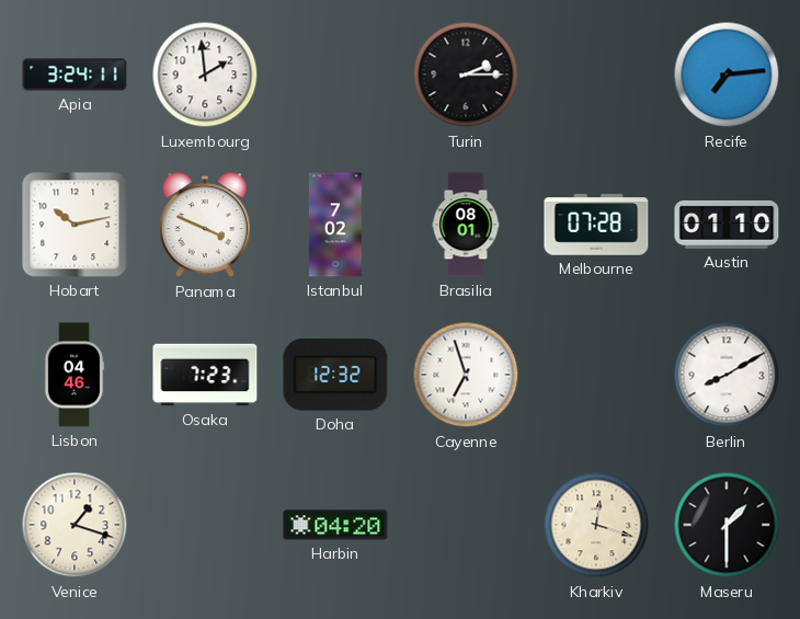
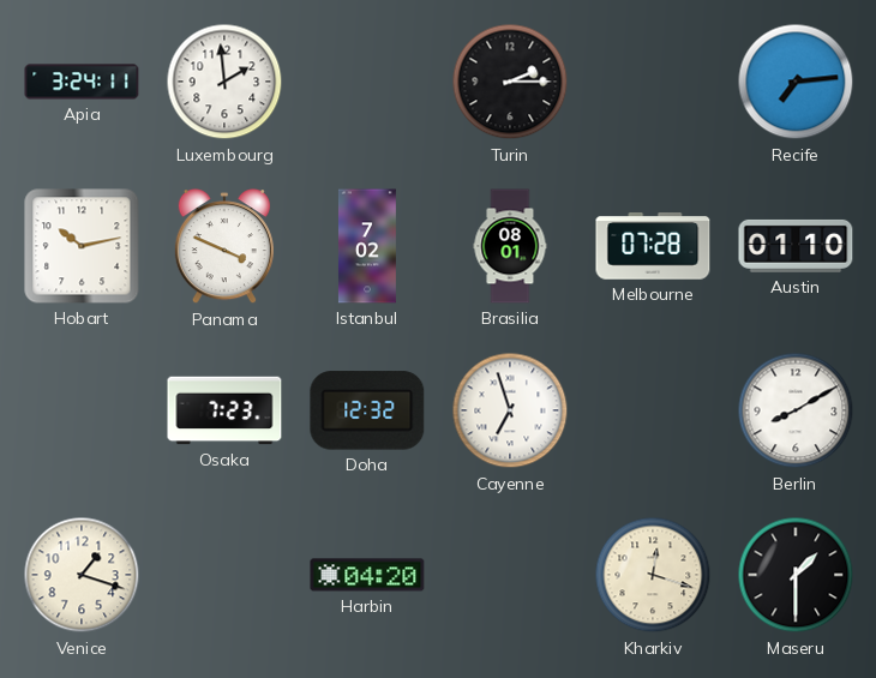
Lisbon: 04:46 -> none (75, 375)
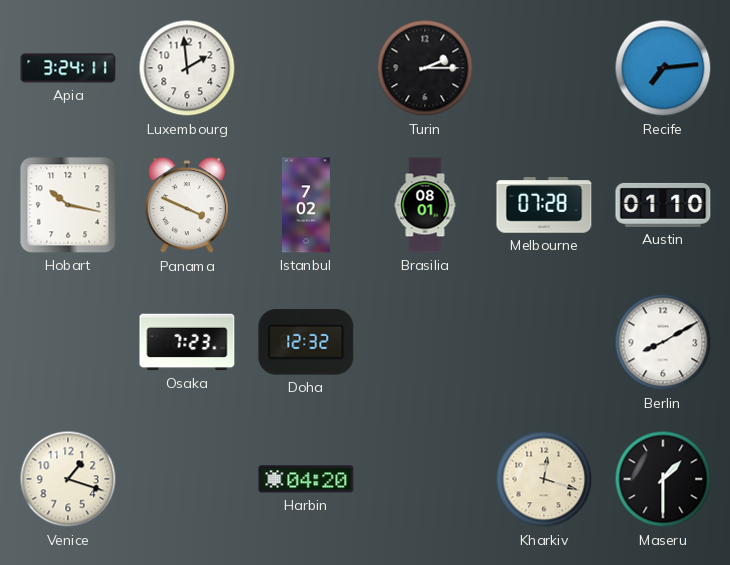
Hobart: 10:13 -> 10:17 (68, 205)
Cayenne: 6:57 -> none (510, 410)
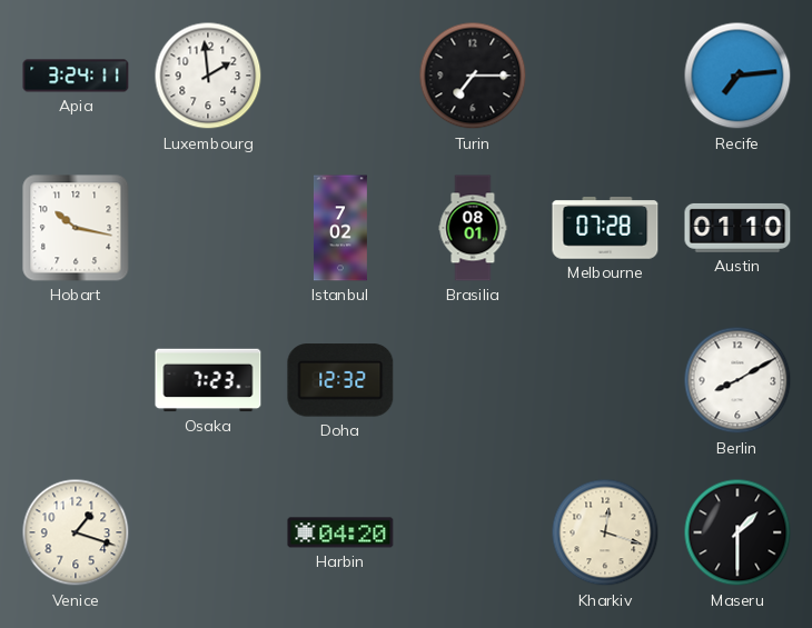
Turin: 2:15 -> 7:15 (473, 76)
Panama: 3:49 -> none (187, 206)
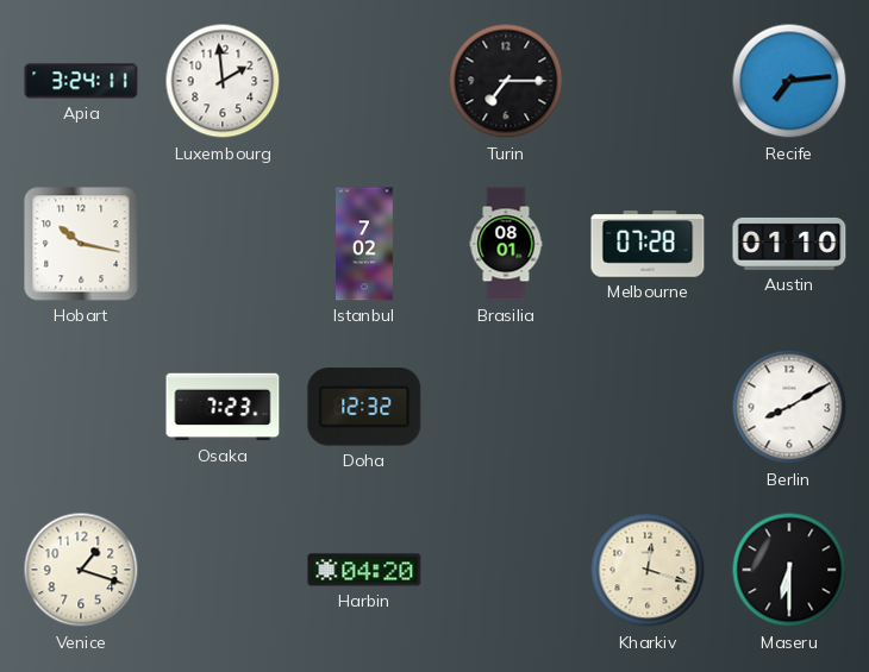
Maseru: 1:30 -> 6:30 (789, 570)
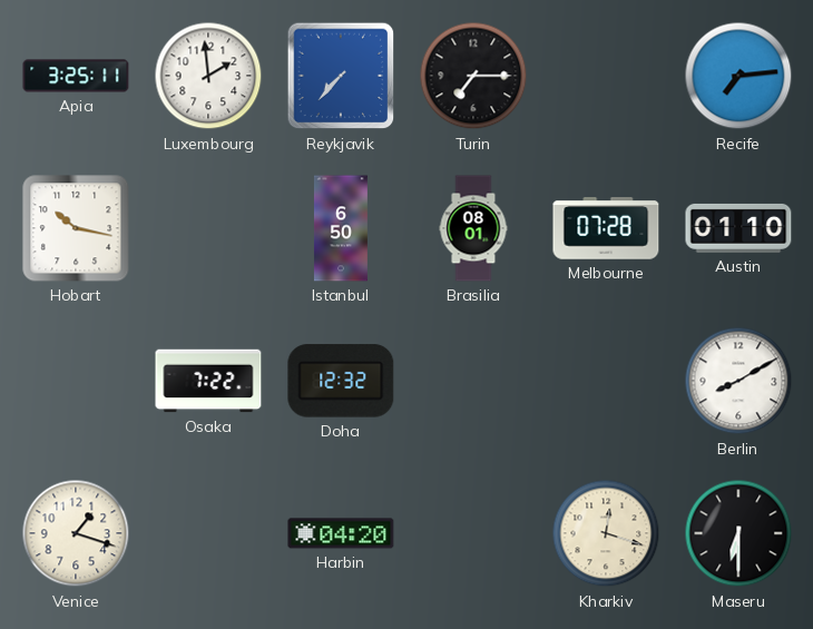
Apia: 3:24 -> 3:25 (76, 76)
Reykjavik: none -> 7:37 (341, 76)
Istanbul: 7:02 -> 6:50 (341, 228)
Osaka: 7:23 -> 7:22 (208, 381)
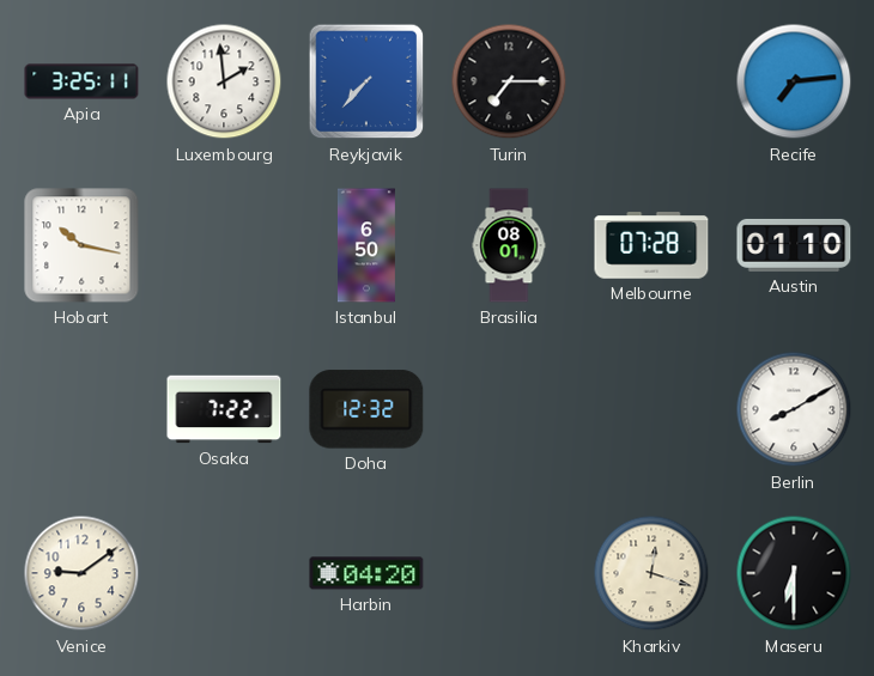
Venice: 1:18 -> 9:09 (81, 573)
